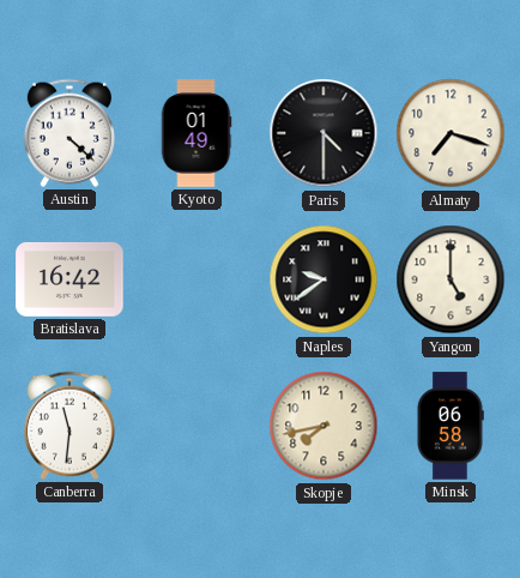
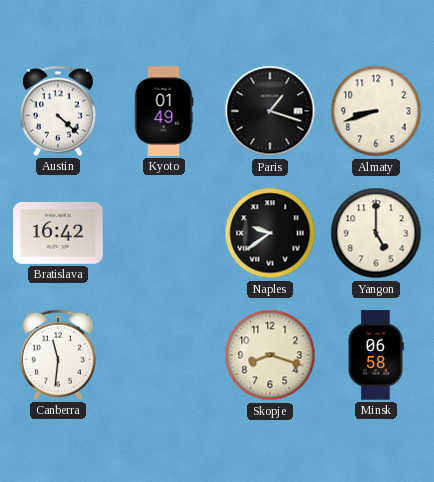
Paris: 4:30 -> 1:18 (270, 111)
Almaty: 7:18 -> 8:42 (376, 111)
Skopje: 7:43 -> 8:18 (270, 355)
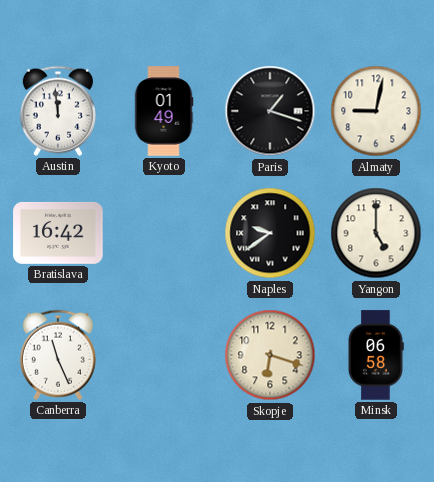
Austin: 4:22 -> 11:59 (58, 111)
Almaty: 8:42 -> 9:02 (376, 111)
Canberra: 11:31 -> 11:26 (58, 355)
Skopje: 8:18 -> 6:18 (270, 355)
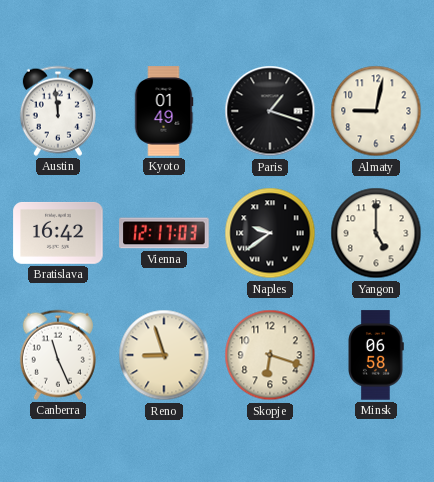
Vienna: none -> 12:17 (164, 233)
Reno: none -> 8:57 (164, 355)
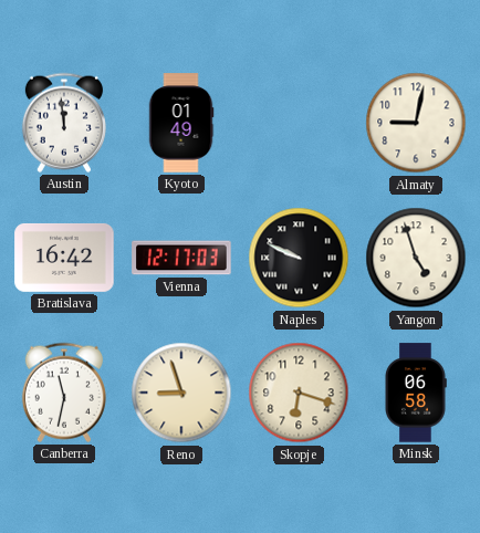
Paris: 1:18 -> none (270, 111)
Naples: 9:39 -> 9:49 (299, 258)
Yangon: 5:00 -> 4:57 (416, 258)
Canberra: 11:26 -> 11:32 (64, 393)
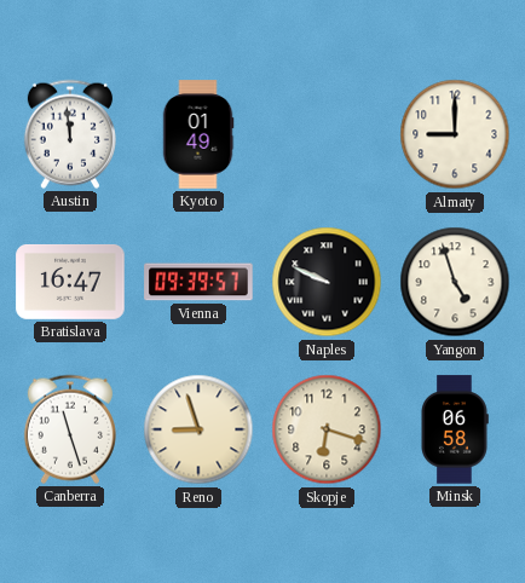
Almaty: 9:02 -> 9:00 (455, 134)
Bratislava: 16:42 -> 16:47 (70, 282)
Vienna: 12:17 -> 09:39 (198, 282)
Canberra: 11:32 -> 11:27 (70, 429)
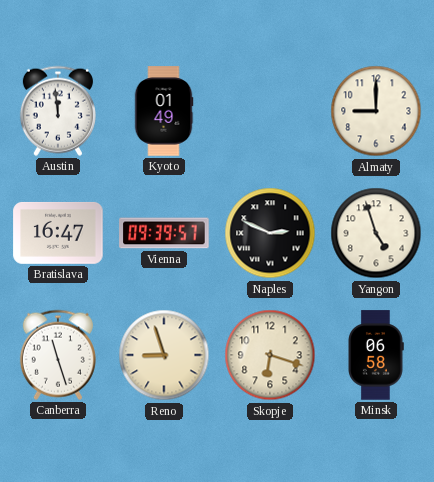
Naples: 9:49 -> 2:49 (270, 233)
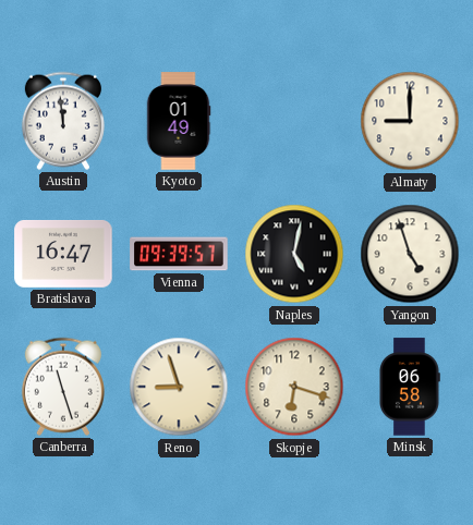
Naples: 2:49 -> 5:02 (294, 254)
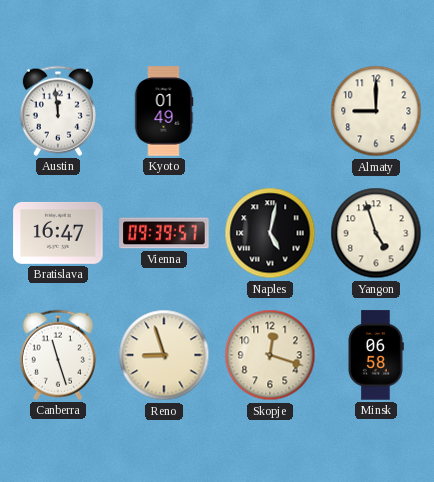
Skopje: 6:18 -> 12:18 (270, 355)
